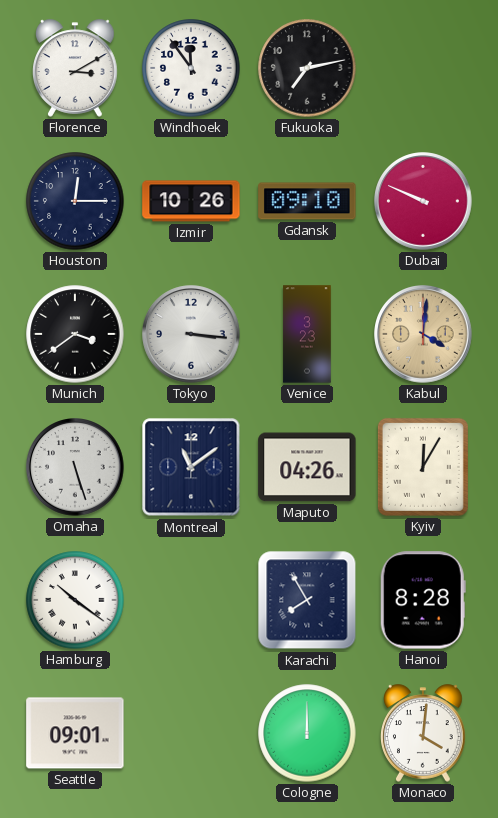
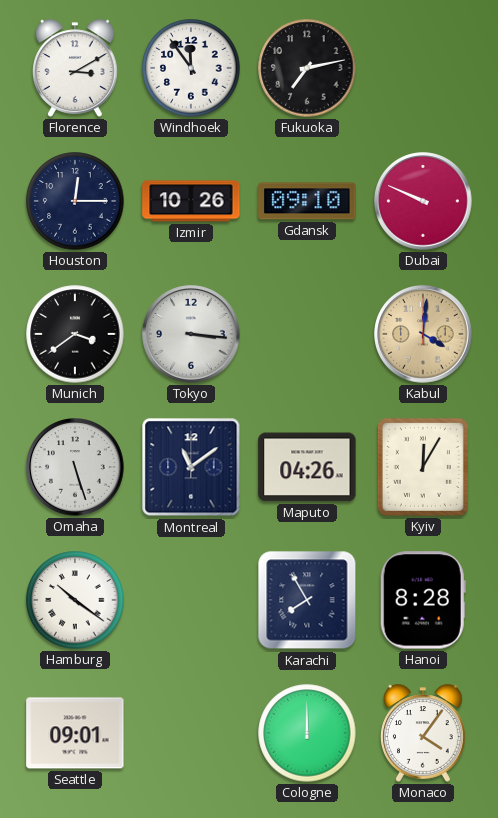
Venice: 3:23 -> none (307, 334)
Monaco: 4:01 -> 4:06 (424, 733)
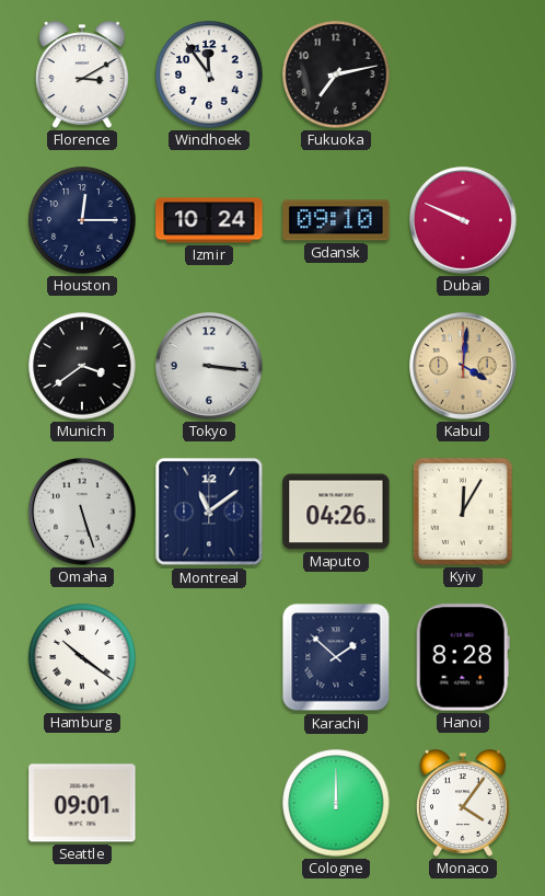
Izmir: 10:26 -> 10:24 (209, 220)
Karachi: 7:55 -> 1:52 (336, 657)
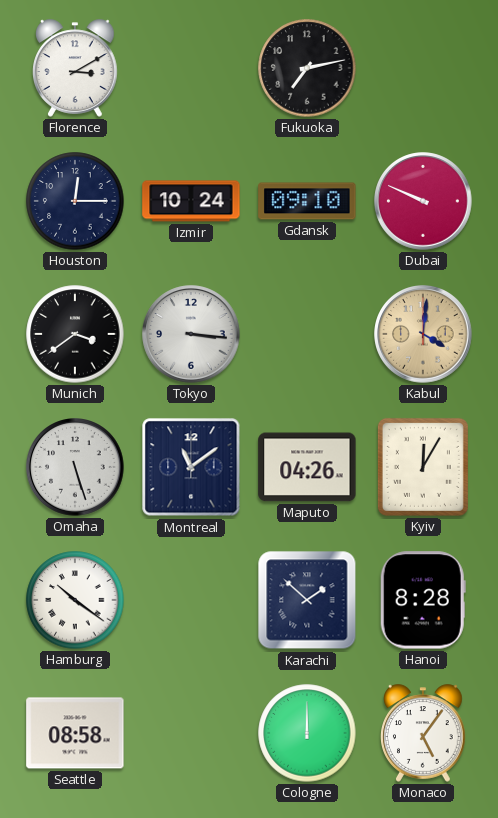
Windhoek: 11:54 -> none (209, 74)
Seattle: 09:01 -> 08:58 (75, 733)
Monaco: 4:06 -> 5:06 (424, 733)
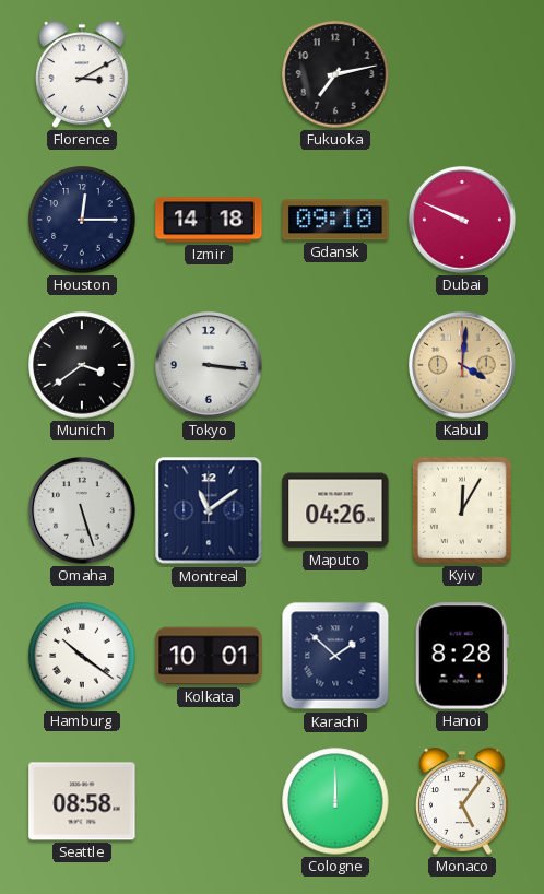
Izmir: 10:24 -> 14:18 (209, 220)
Kolkata: none -> 10:01 (209, 656)
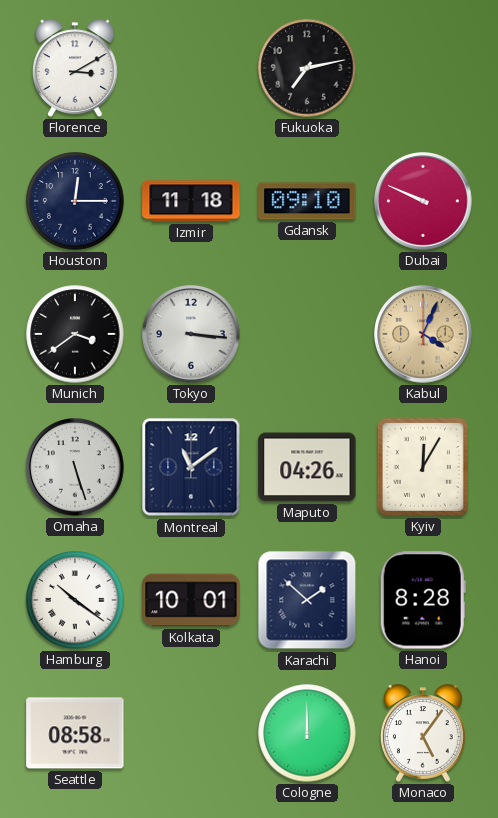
Izmir: 14:18 -> 11:18 (191, 201)
Kabul: 4:01 -> 4:04 (423, 334)
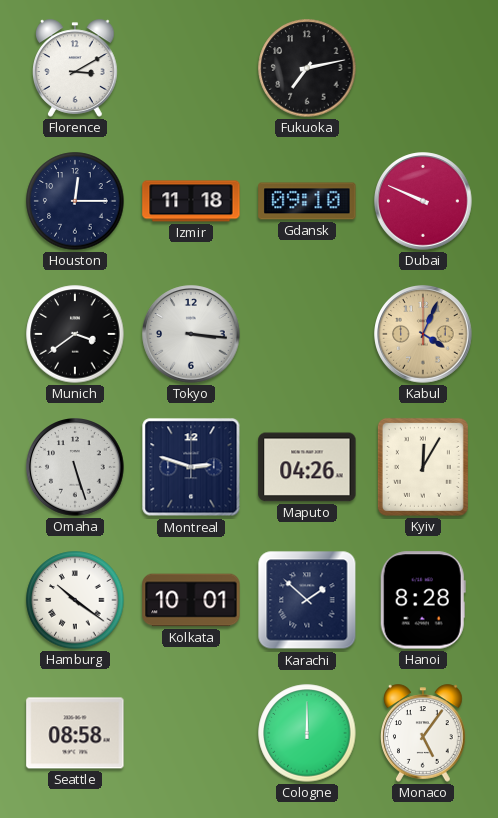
Montreal: 11:09 -> 2:48 (191, 467)
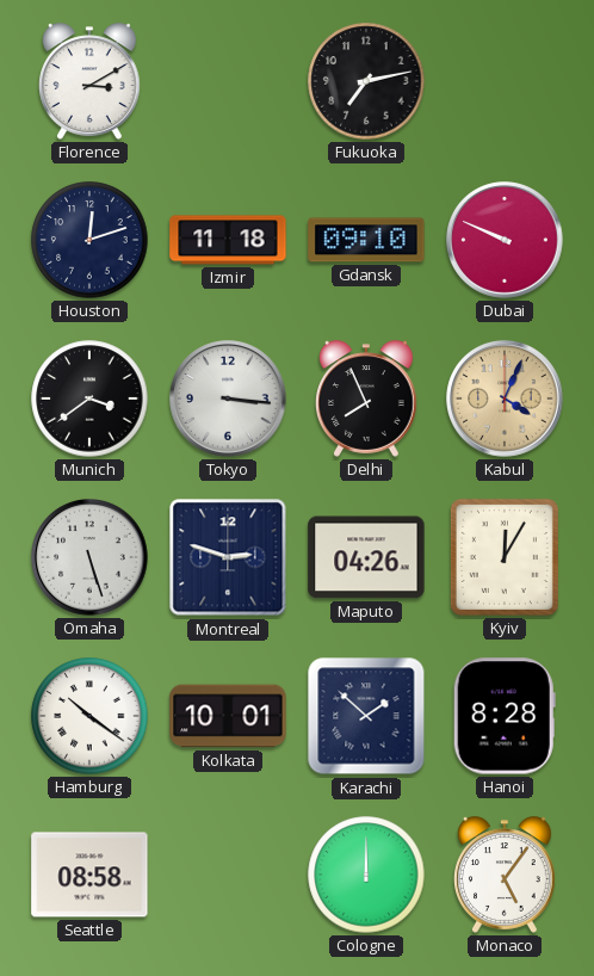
Houston: 12:15 -> 12:12 (89, 240)
Delhi: none -> 7:56 (367, 399)
